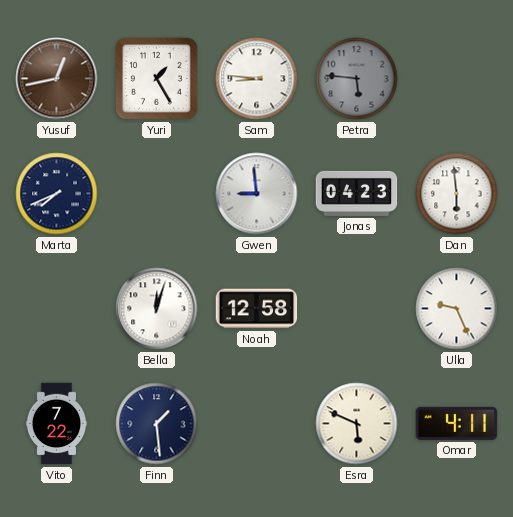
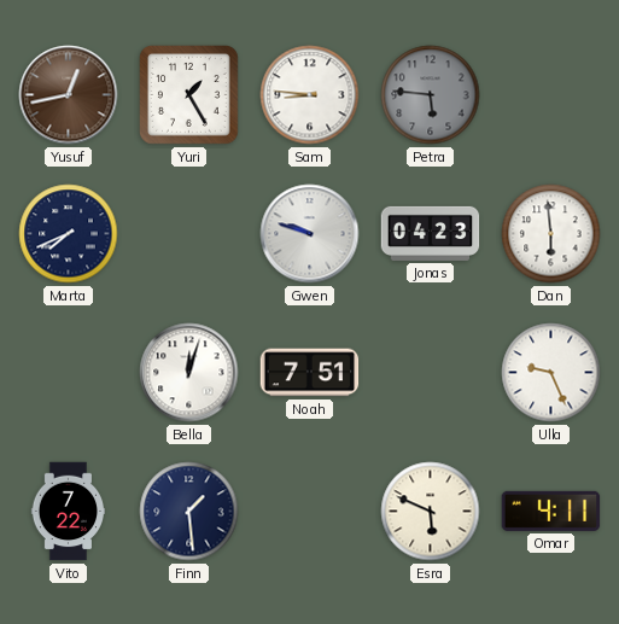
Gwen: 8:59 -> 9:48 (310, 234)
Noah: 12:58 -> 7:51 (310, 373)
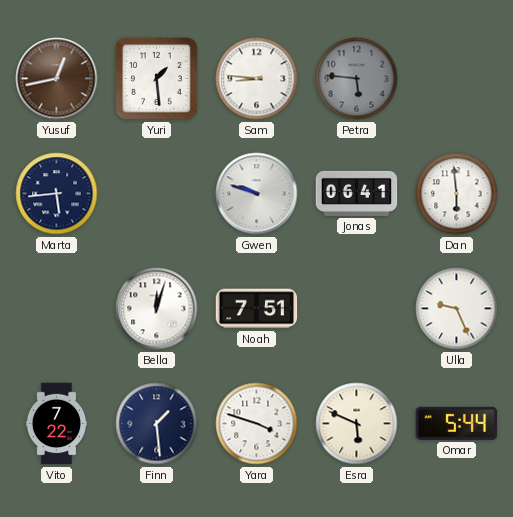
Yuri: 1:25 -> 1:29 (157, 79)
Marta: 7:41 -> 5:44 (57, 194)
Jonas: 04:23 -> 06:41 (357, 193)
Yara: none -> 3:48 (257, 424)
Omar: 4:11 -> 5:44 (457, 423)
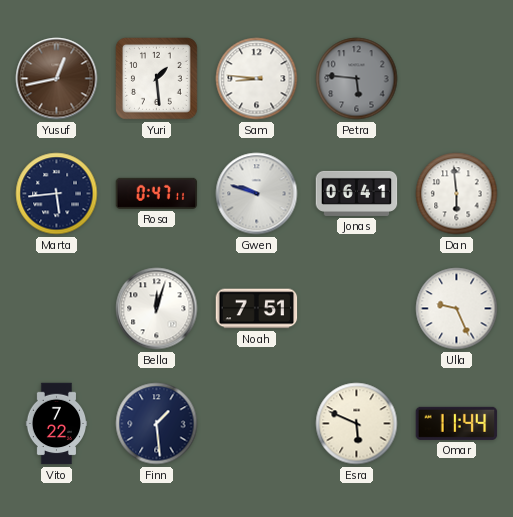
Rosa: none -> 0:47 (157, 193)
Yara: 3:48 -> none (257, 424)
Omar: 5:44 -> 11:44 (457, 423)
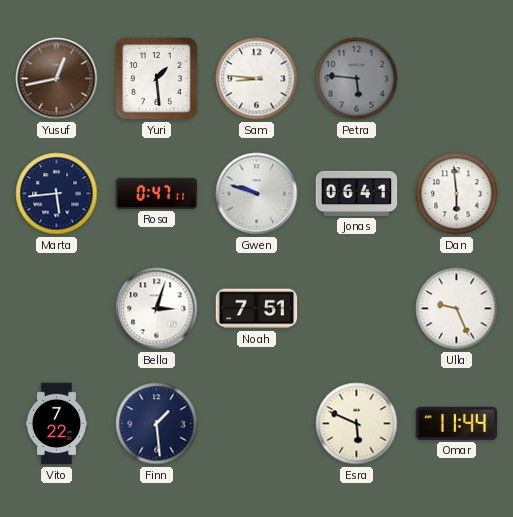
Bella: 12:03 -> 3:03 (157, 309)
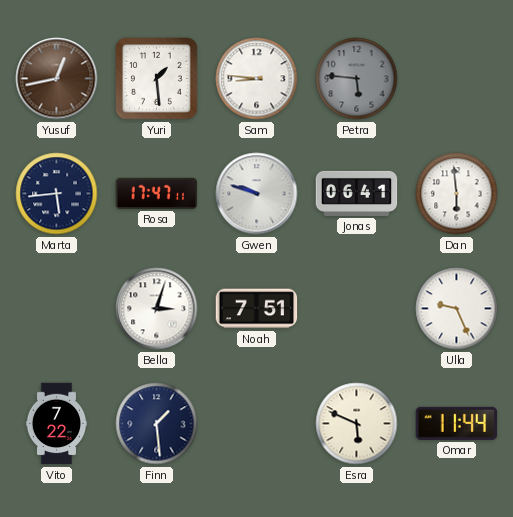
Rosa: 0:47 -> 17:47 (157, 193)
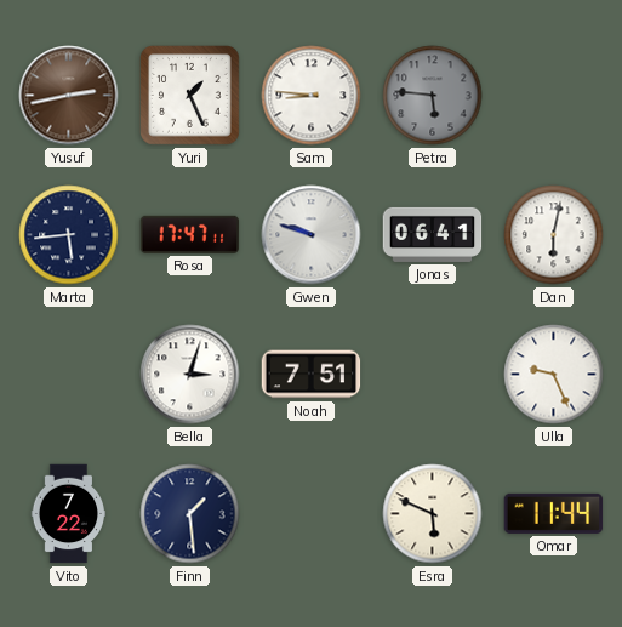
Yusuf: 12:43 -> 2:43 (69, 96)
Yuri: 1:29 -> 1:26 (190, 96)
Dan: 5:59 -> 6:02 (554, 235)
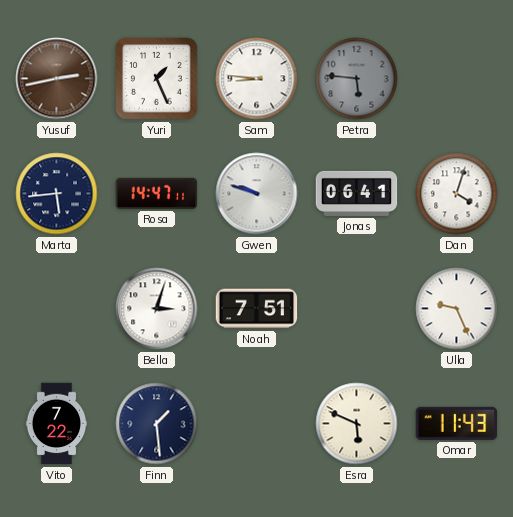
Rosa: 17:47 -> 14:47 (157, 193)
Dan: 6:02 -> 4:03 (457, 194)
Omar: 11:44 -> 11:43 (457, 423)
